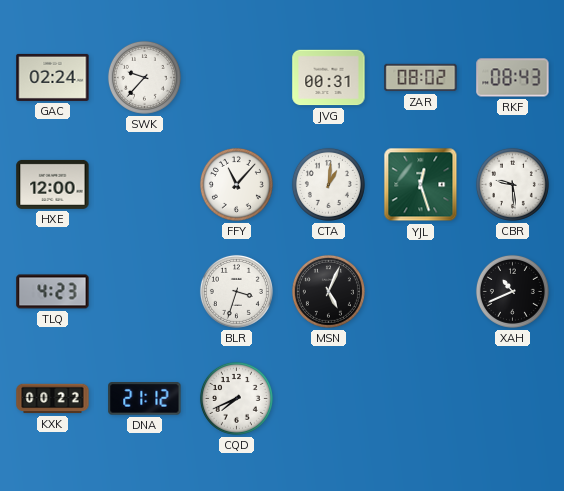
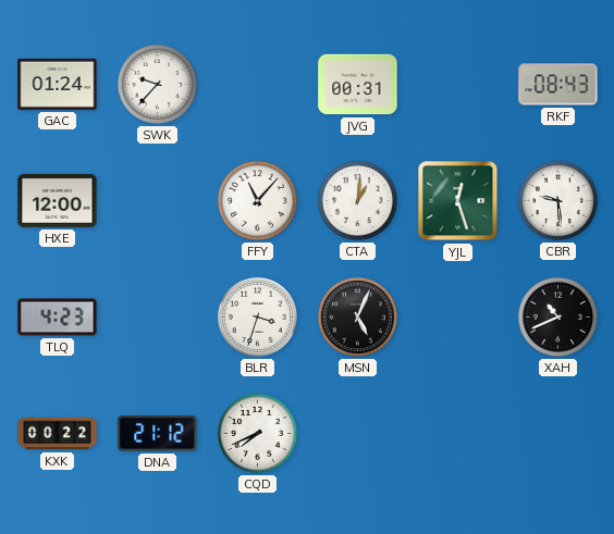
GAC: 02:24 -> 01:24 (58, 84)
ZAR: 08:02 -> none (421, 78)
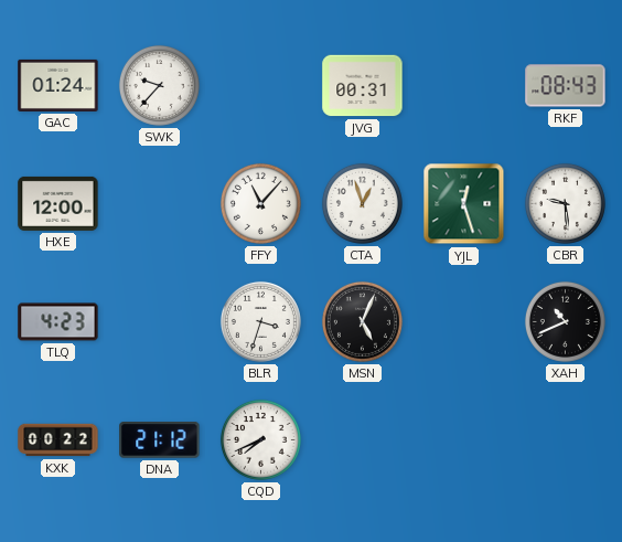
CTA: 1:01 -> 12:57 (362, 203)
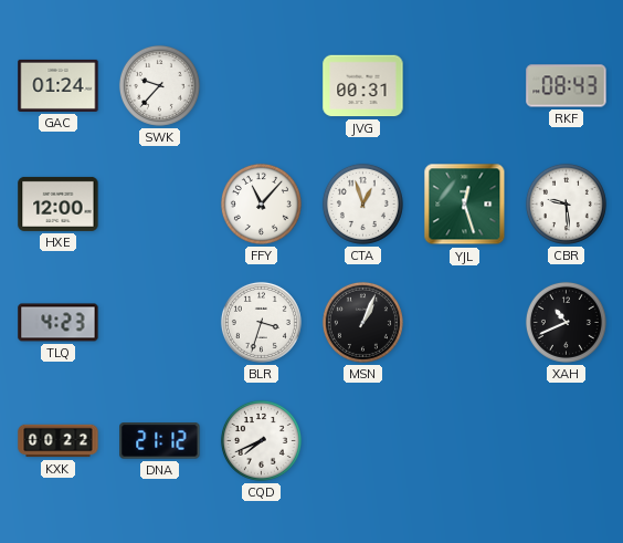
MSN: 5:04 -> 1:04 (362, 322)
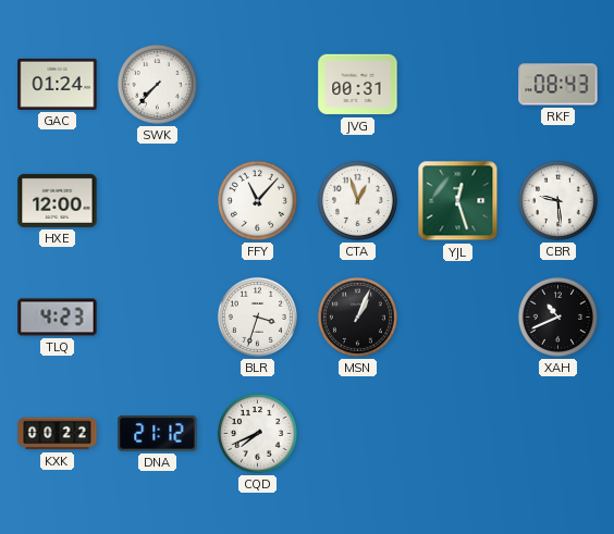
SWK: 9:37 -> 7:37 (157, 84)
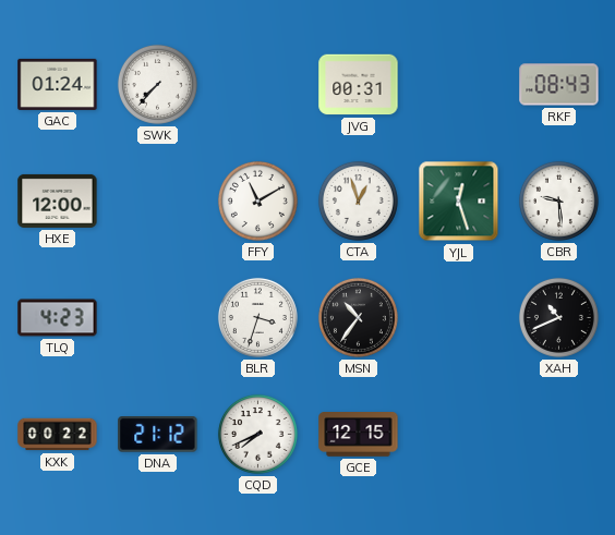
FFY: 11:07 -> 11:10 (257, 200)
MSN: 1:04 -> 10:36 (358, 317)
GCE: none -> 12:15 (359, 435)
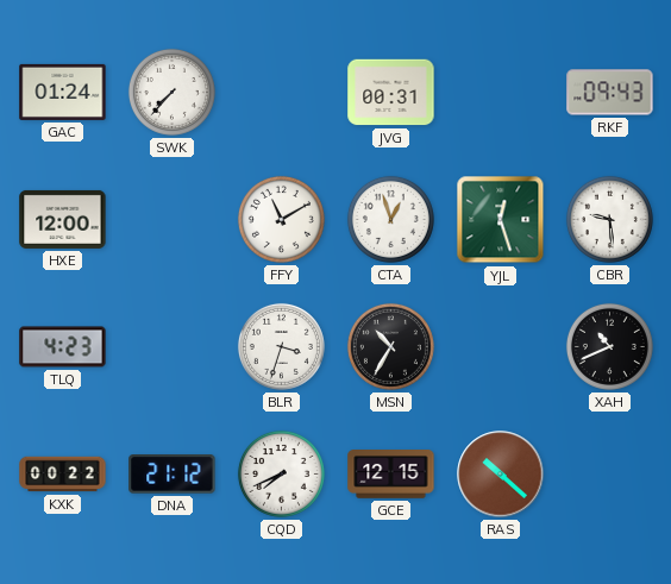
RKF: 08:43 -> 09:43 (610, 93)
MSN: 10:36 -> 10:35 (390, 346)
RAS: none -> 10:22 (501, 475)
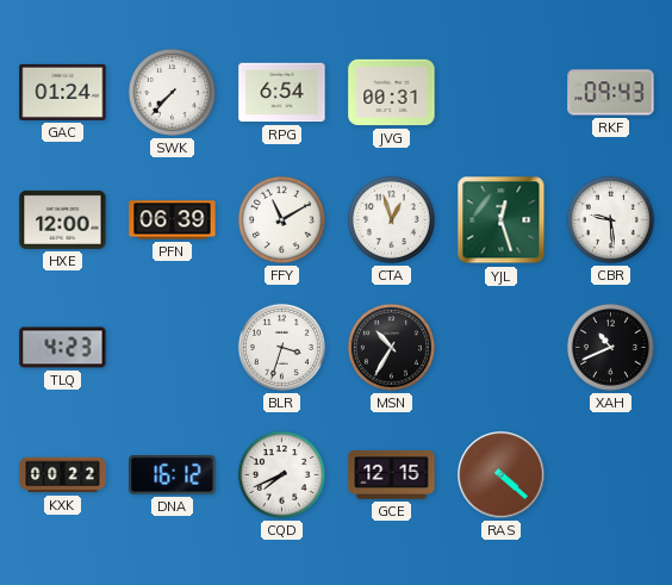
RPG: none -> 6:54 (282, 93)
PFN: none -> 06:39 (173, 220)
DNA: 21:12 -> 16:12 (173, 475)
RAS: 10:22 -> 4:22 (502, 475)
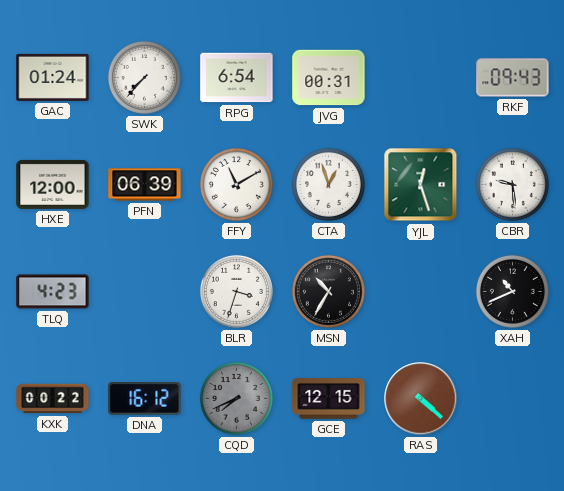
CQD dial: white -> grey (236, 398)
